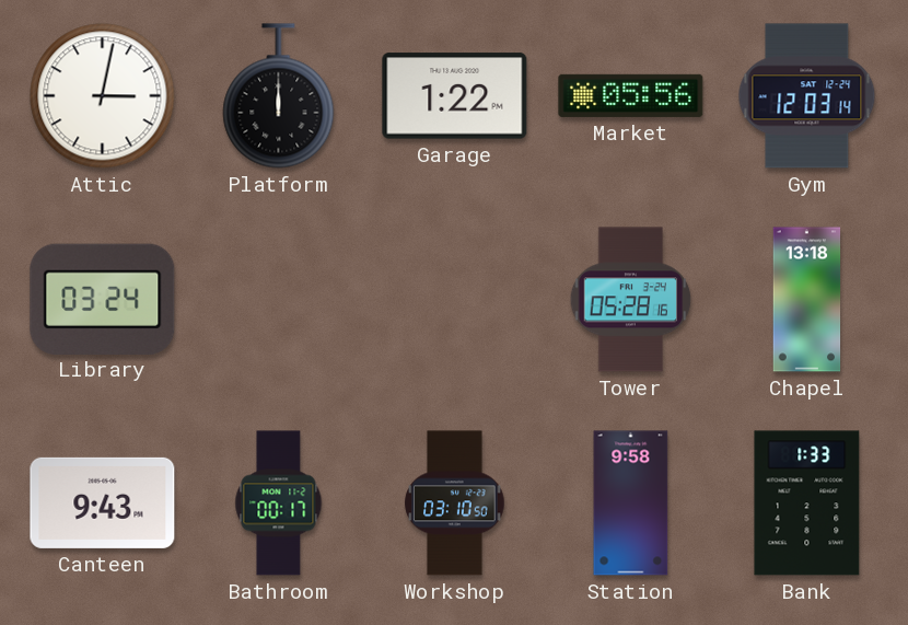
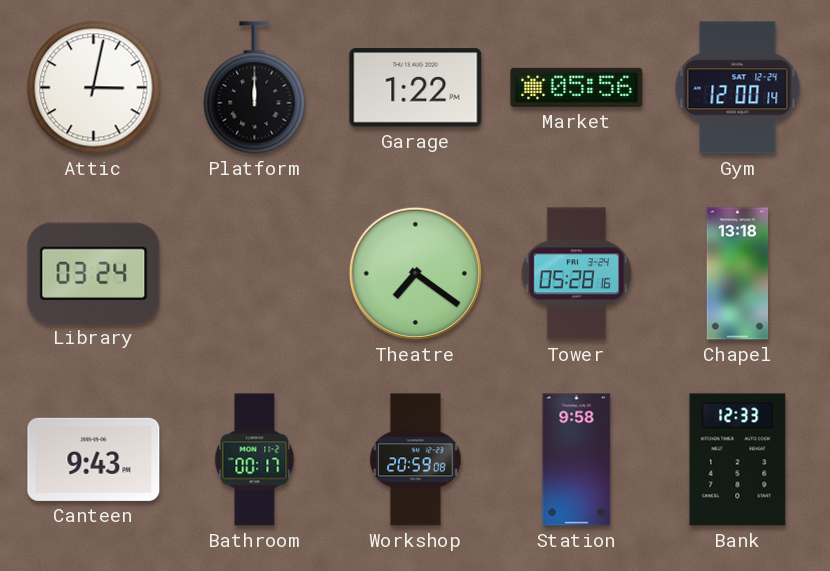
Gym: 12:03 -> 12:00 (738, 88)
Theatre: none -> 7:21 (415, 273)
Workshop: 03:10 -> 20:59 (416, 460)
Bank: 1:33 -> 12:33 (738, 460)
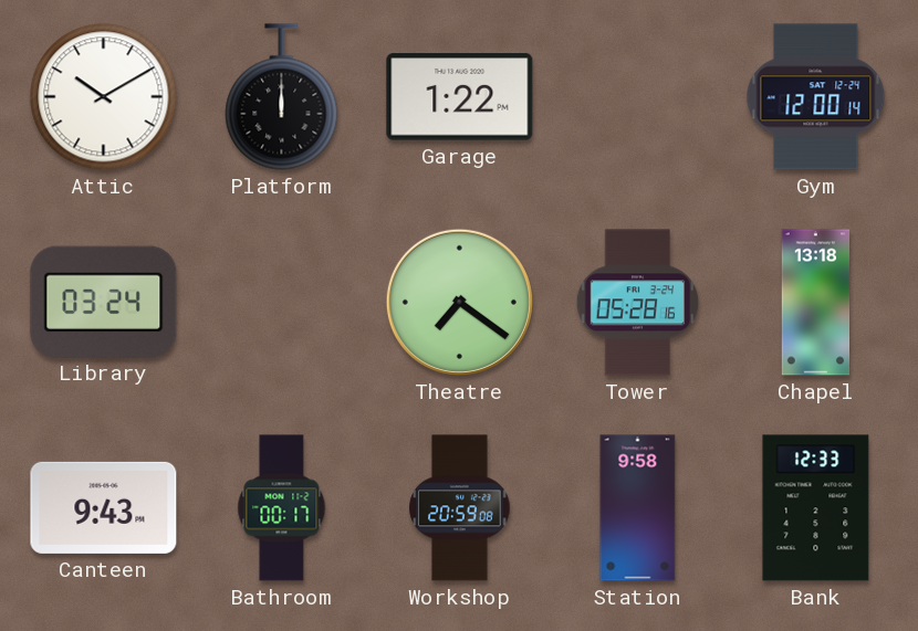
Attic: 3:02 -> 10:10 (104, 97)
Market: 05:56 -> none (577, 87)
